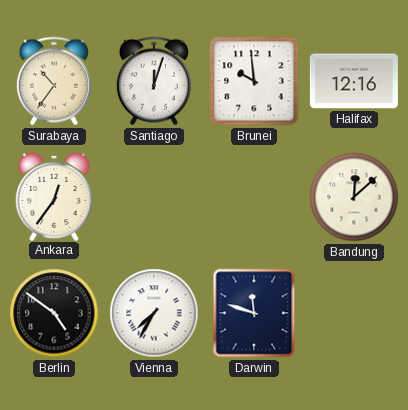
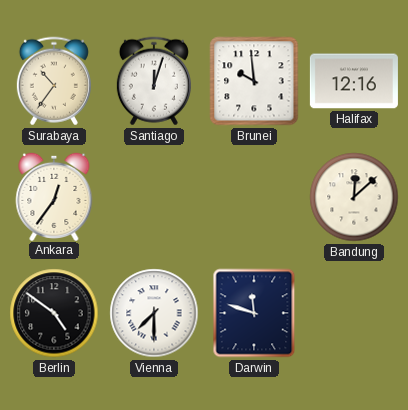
Vienna: 7:35 -> 7:30 (154, 313)
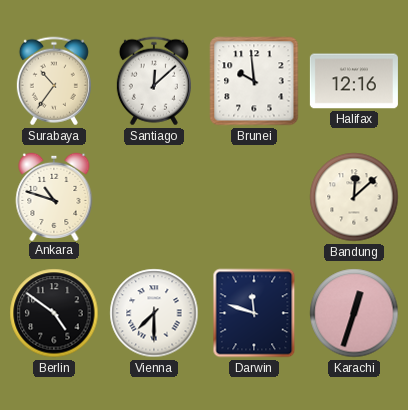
Santiago: 12:03 -> 12:08 (154, 81)
Ankara: 12:36 -> 10:48 (54, 196)
Karachi: none -> 12:33 (354, 313)
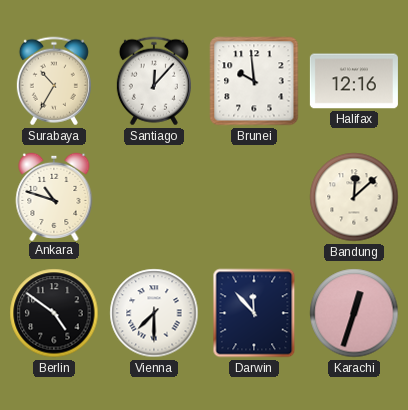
Surabaya: 10:36 -> 10:35 (54, 81)
Santiago: 12:08 -> 12:07 (154, 81)
Darwin: 11:48 -> 11:53 (254, 313)
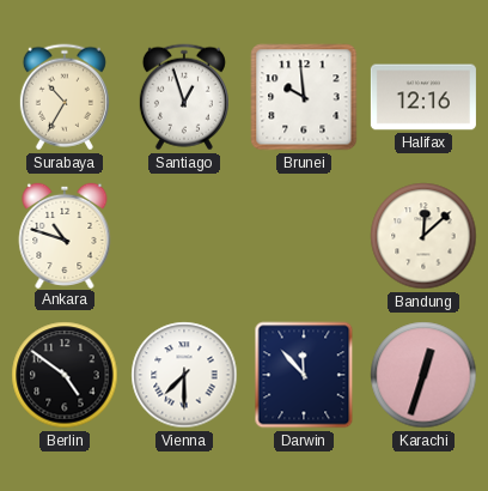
Santiago: 12:07 -> 12:57 (184, 97)
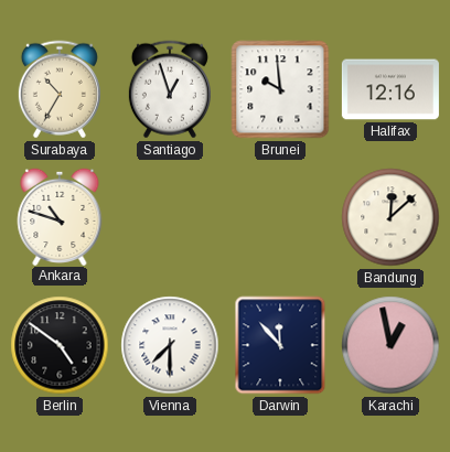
Karachi: 12:33 -> 12:58 (390, 345)
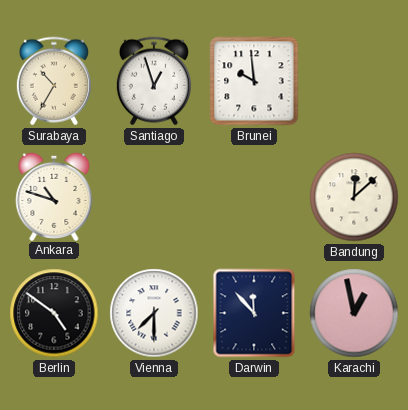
Halifax: 12:16 -> none (390, 89)
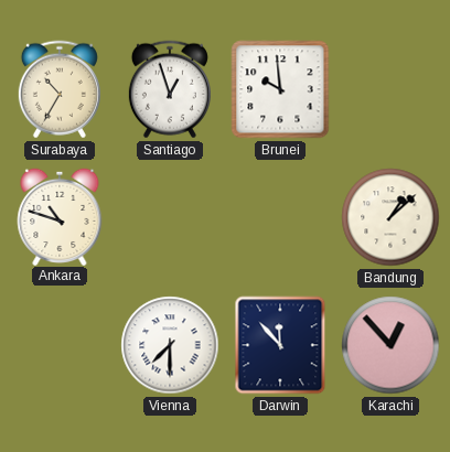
Bandung: 12:08 -> 1:08 (390, 217)
Berlin: 4:51 -> none (54, 313)
Karachi: 12:58 -> 12:53 (390, 345)
